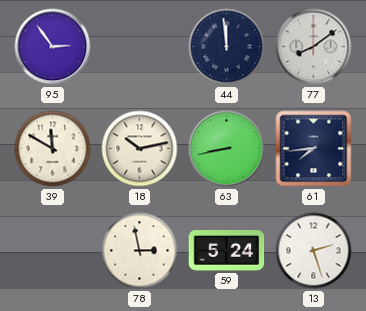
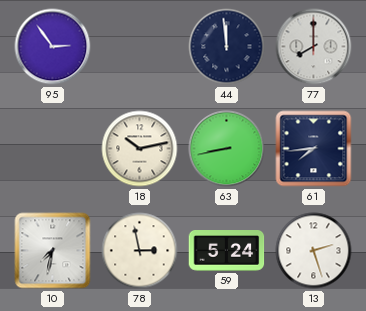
77: 8:09 -> 8:00 (314, 47)
39: 11:50 -> none (53, 149)
10: none -> 7:32 (53, 251)
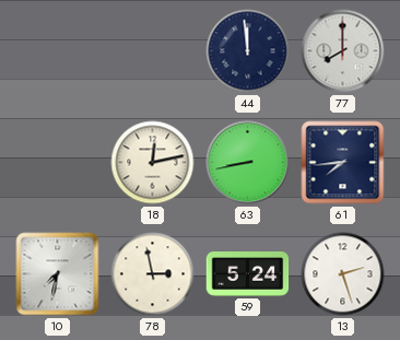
95: 2:54 -> none (53, 47)
18: 10:13 -> 12:13 (153, 163)
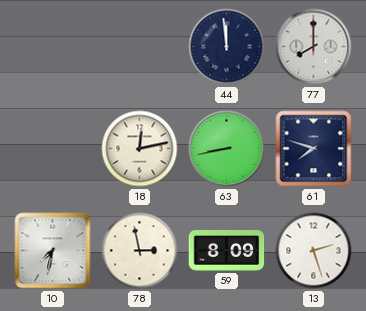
61: 7:44 -> 7:48 (314, 149)
59: 5:24 -> 8:09 (227, 251)
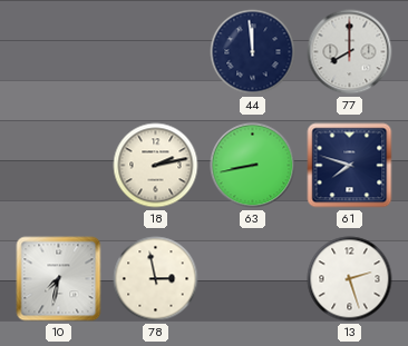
18: 12:13 -> 2:13 (156, 166)
59: 8:09 -> none (227, 251)
